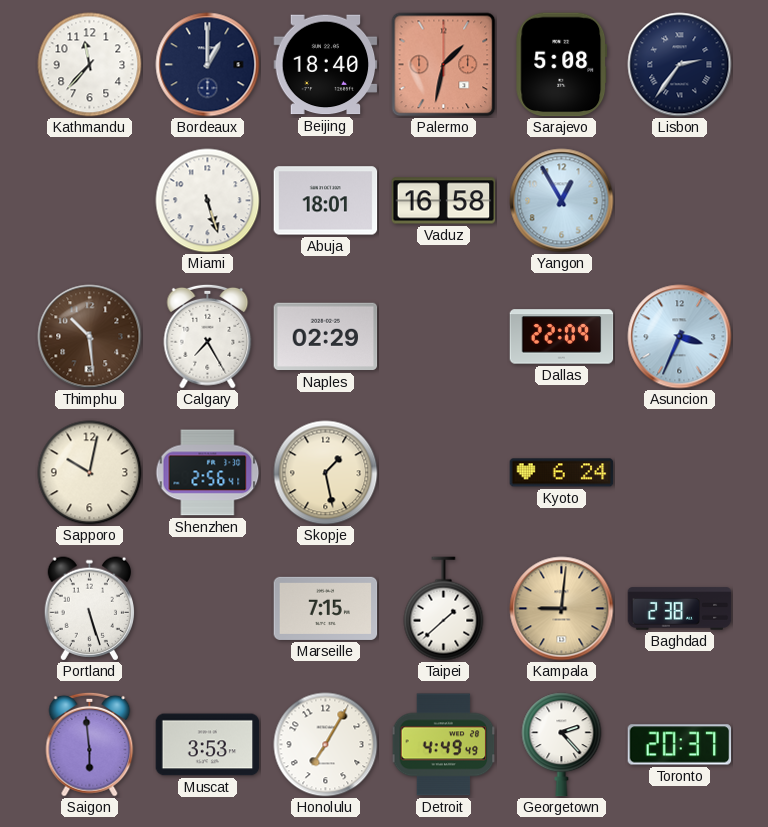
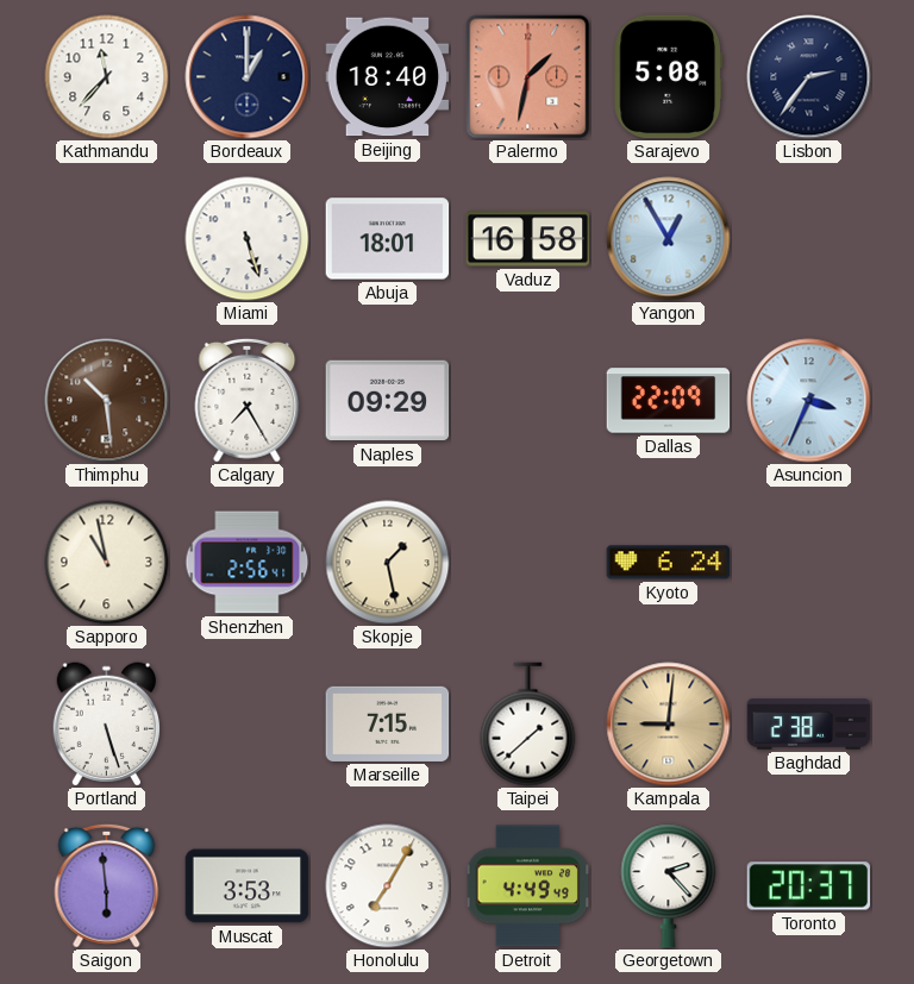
Naples: 02:29 -> 09:29 (388, 401)
Sapporo: 10:02 -> 10:58 (107, 563)
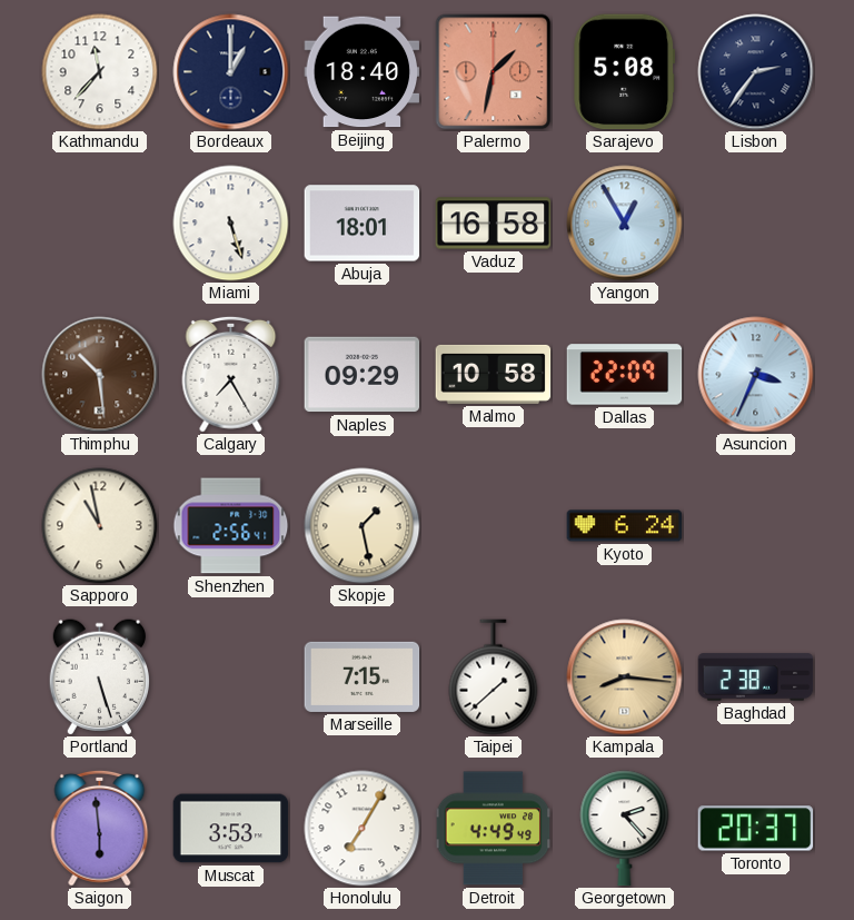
Malmo: none -> 10:58 (494, 374)
Kampala: 9:01 -> 8:16 (625, 677)
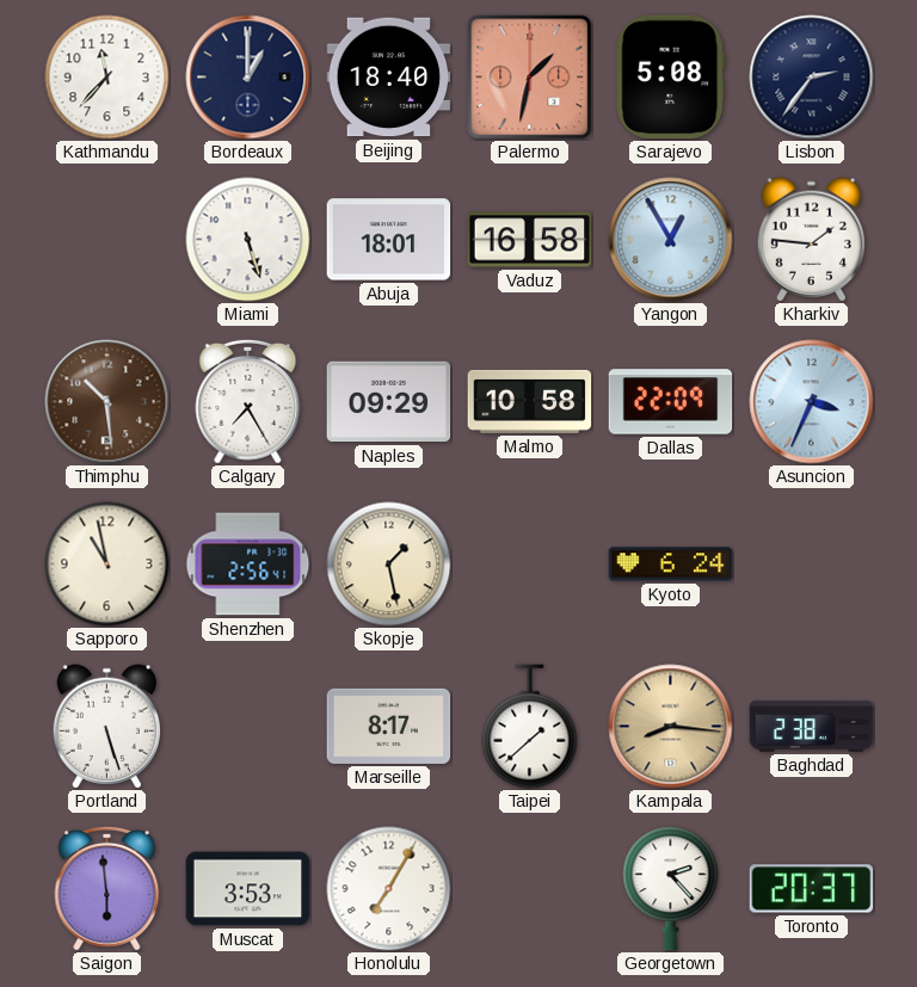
Kharkiv: none -> 1:46 (811, 240)
Marseille: 7:15 -> 8:17 (389, 726)
Detroit: 4:49 -> none (494, 829)
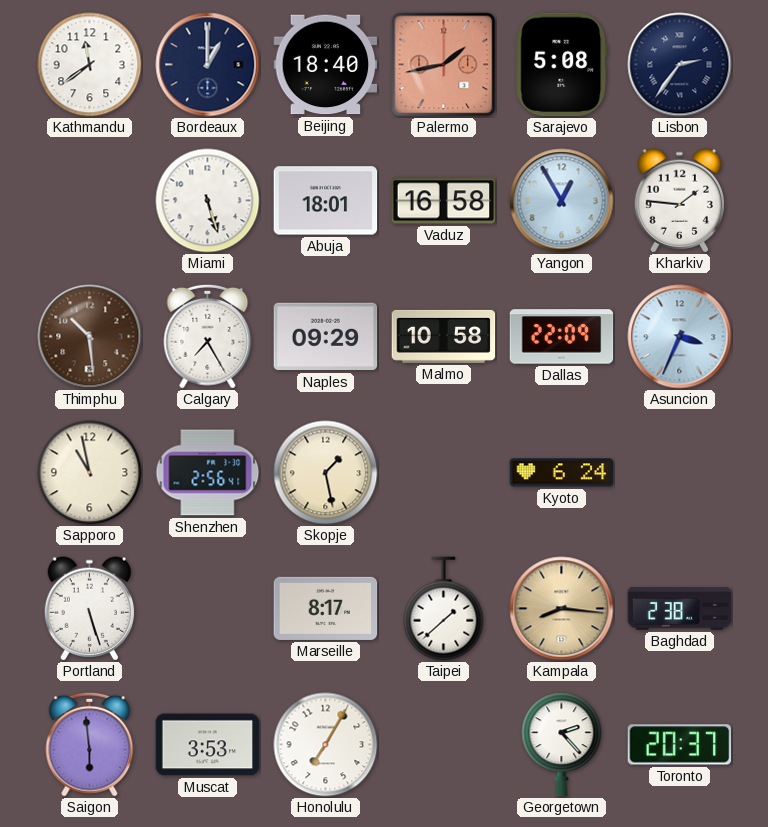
Kathmandu: 11:37 -> 11:39 (90, 65)
Palermo: 1:32 -> 1:43 (444, 65)
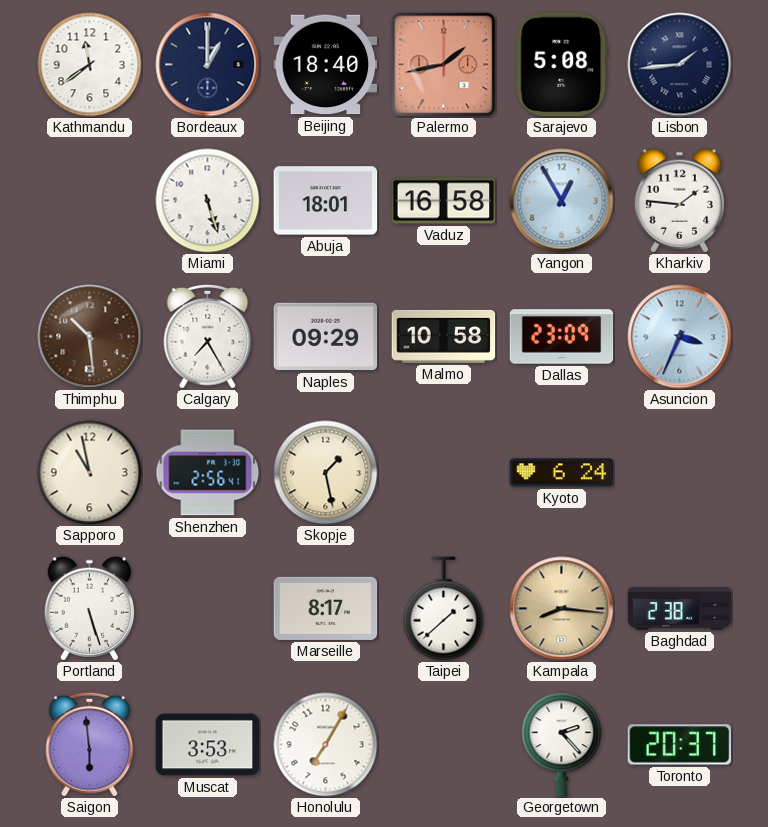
Lisbon: 2:36 -> 1:44 (680, 65)
Dallas: 22:09 -> 23:09 (562, 337)
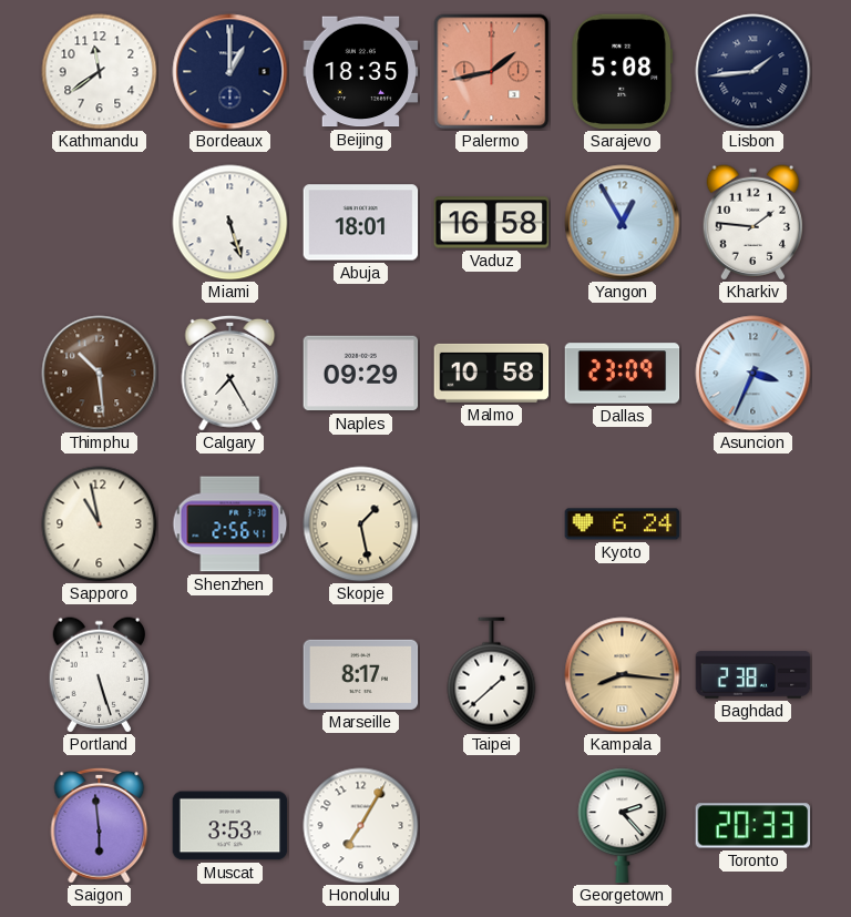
Beijing: 18:40 -> 18:35 (361, 72)
Toronto: 20:37 -> 20:33 (753, 826)
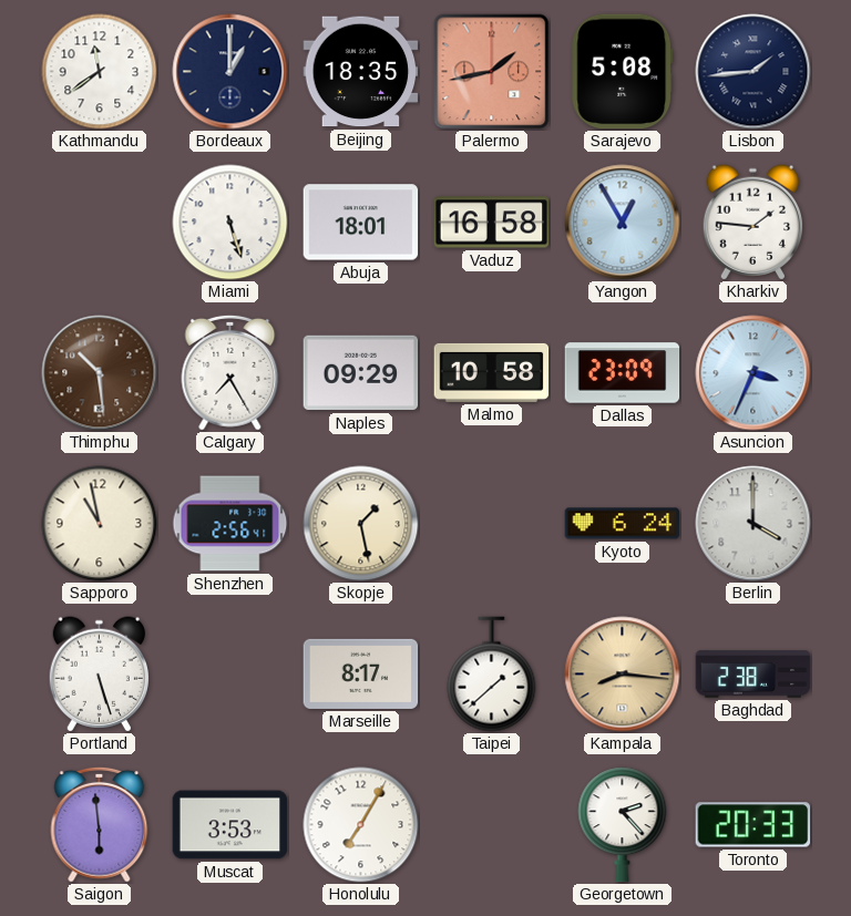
Berlin: none -> 4:00 (753, 524)
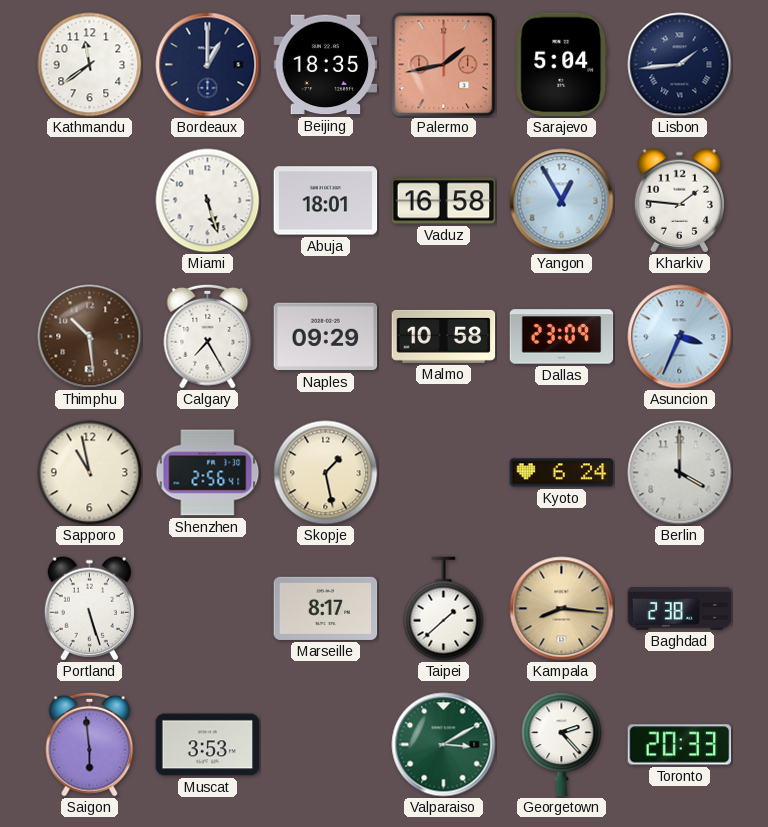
Sarajevo: 5:08 -> 5:04 (562, 65)
Honolulu: 7:05 -> none (361, 825)
Valparaiso: none -> 3:10 (444, 745)
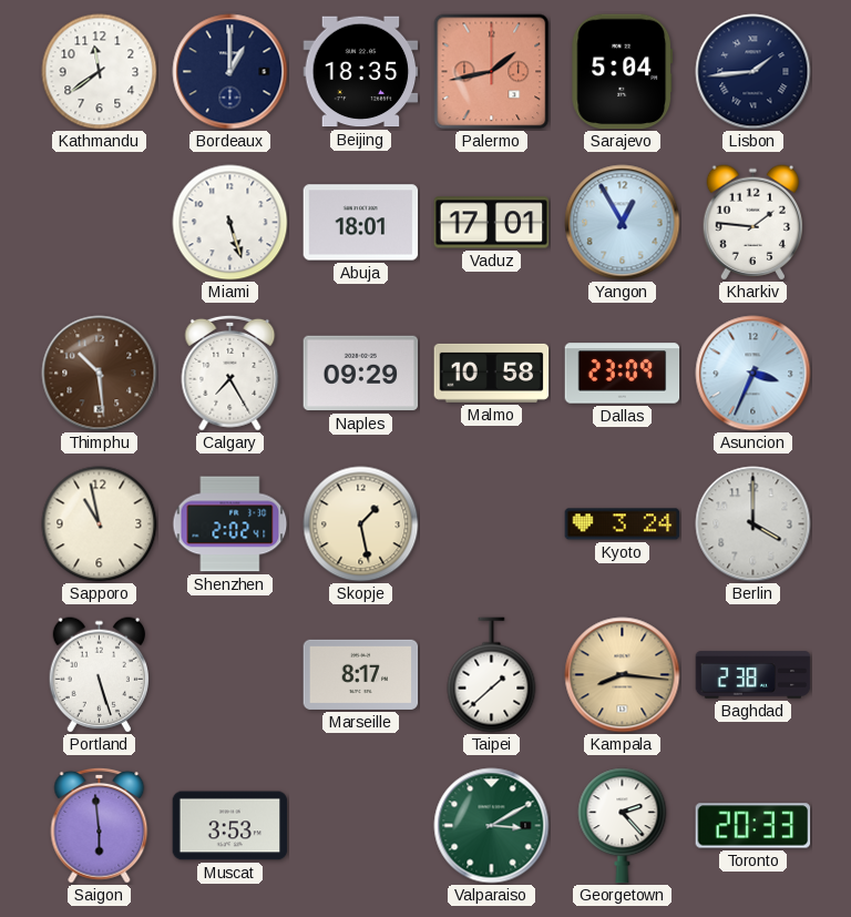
Vaduz: 16:58 -> 17:01 (492, 223)
Shenzhen: 2:56 -> 2:02 (230, 524)
Kyoto: 6:24 -> 3:24 (623, 524)
